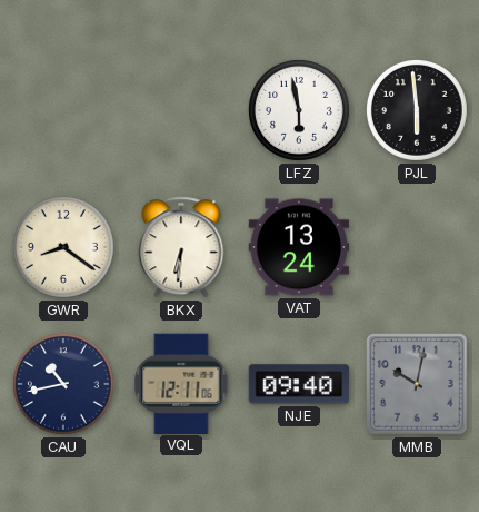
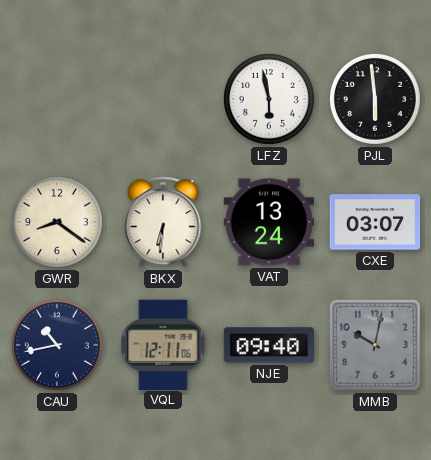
CXE: none -> 03:07 (375, 222)
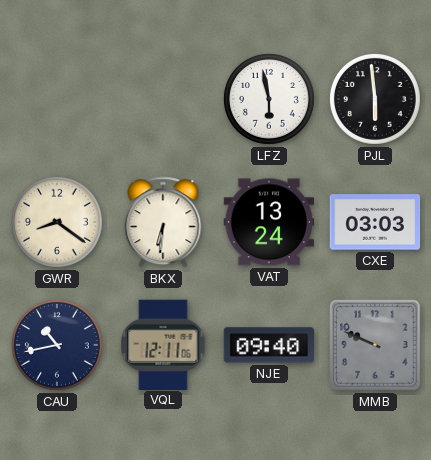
CXE: 03:07 -> 03:03 (375, 222)
MMB: 10:02 -> 9:49 (375, 345)
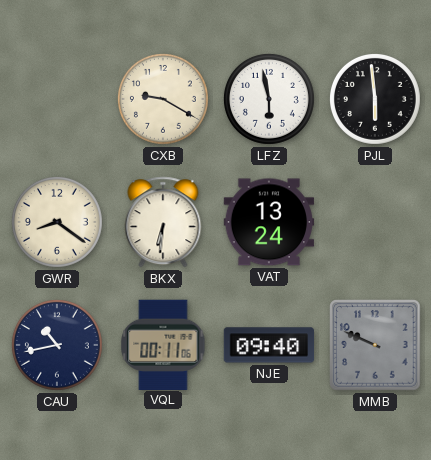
CXB: none -> 9:20 (163, 99)
CXE: 03:03 -> none (375, 222)
VQL: 12:11 -> 00:11 (163, 344)
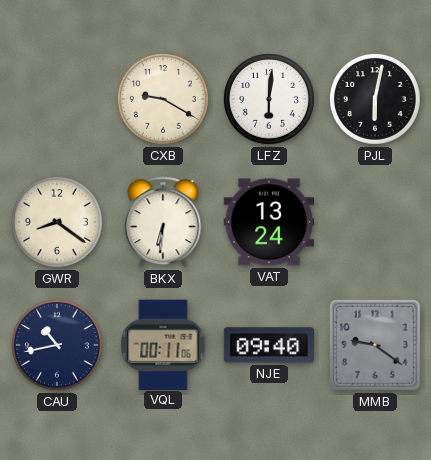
LFZ: 5:58 -> 6:01 (269, 99)
PJL: 5:59 -> 6:02 (375, 99)
MMB: 9:49 -> 9:21 (375, 345)
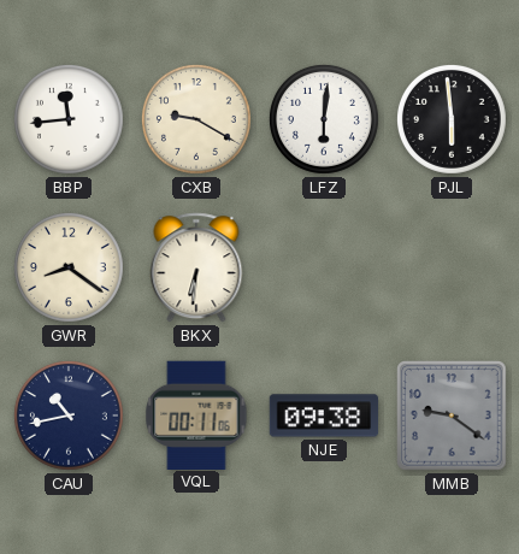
BBP: none -> 11:44 (69, 119)
PJL: 6:02 -> 5:59 (452, 119)
VAT: 13:24 -> none (269, 222)
NJE: 09:40 -> 09:38 (324, 415)
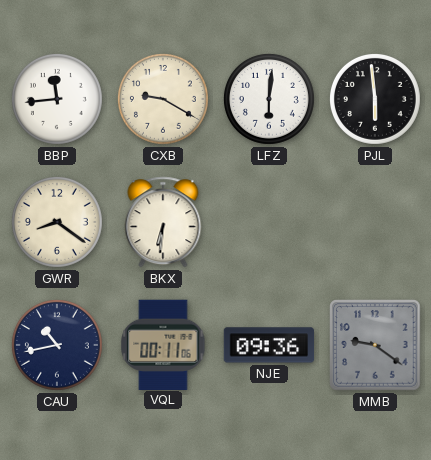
NJE: 09:38 -> 09:36 (269, 345)
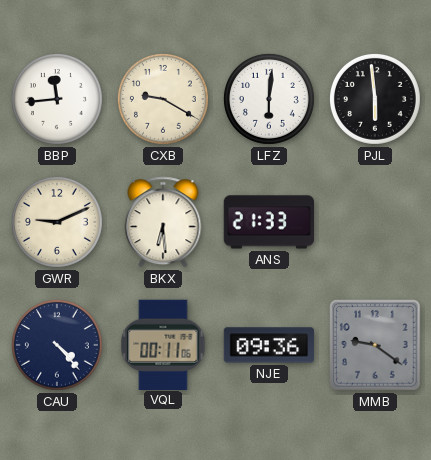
GWR: 8:21 -> 9:11 (57, 222)
BKX: 6:31 -> 6:29 (163, 222)
ANS: none -> 21:33 (269, 222)
CAU: 10:43 -> 4:23 (57, 345)
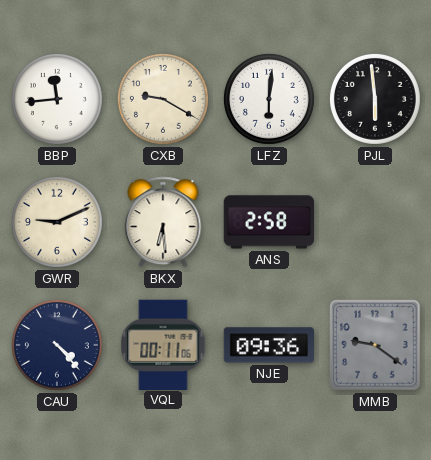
ANS: 21:33 -> 2:58 (269, 222)
